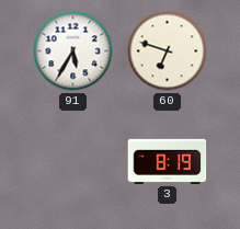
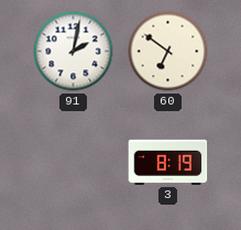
91: 5:35 -> 2:02 (74, 52)
60: 6:48 -> 6:51 (168, 52)
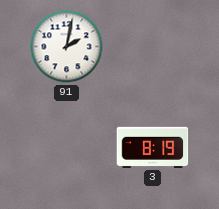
60: 6:51 -> none (168, 52)
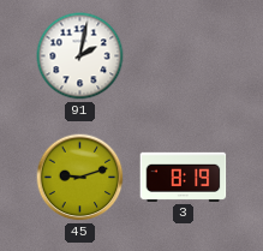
45: none -> 9:12 (80, 178)
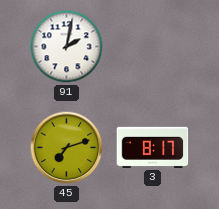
45: 9:12 -> 7:12 (67, 148)
3: 8:19 -> 8:17 (153, 147)
